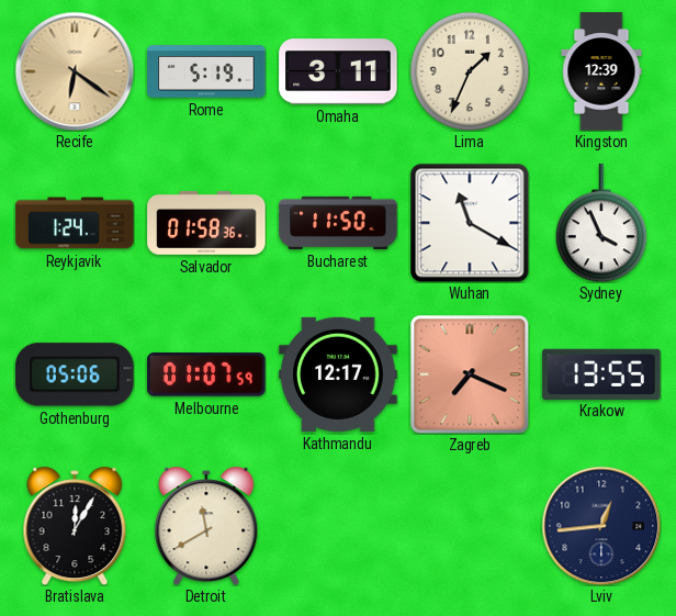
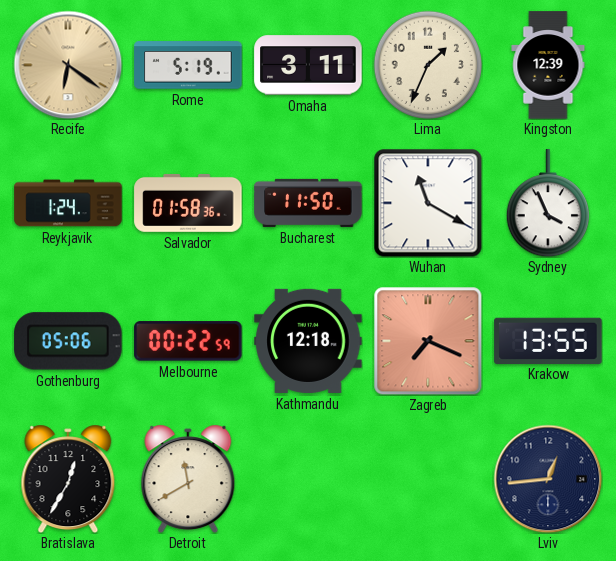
Melbourne: 01:07 -> 00:22 (188, 341)
Kathmandu: 12:17 -> 12:18 (308, 341)
Bratislava: 12:05 -> 12:35 (68, 479)
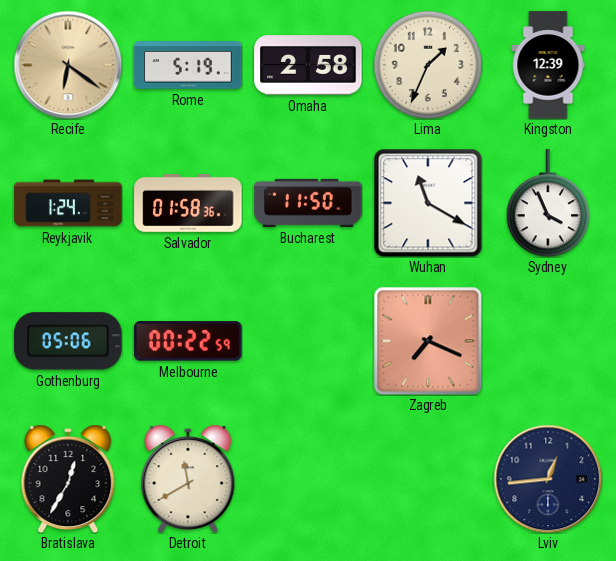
Omaha: 3:11 -> 2:58 (308, 65)
Kathmandu: 12:18 -> none (308, 341)
Krakow: 13:55 -> none (548, 340)
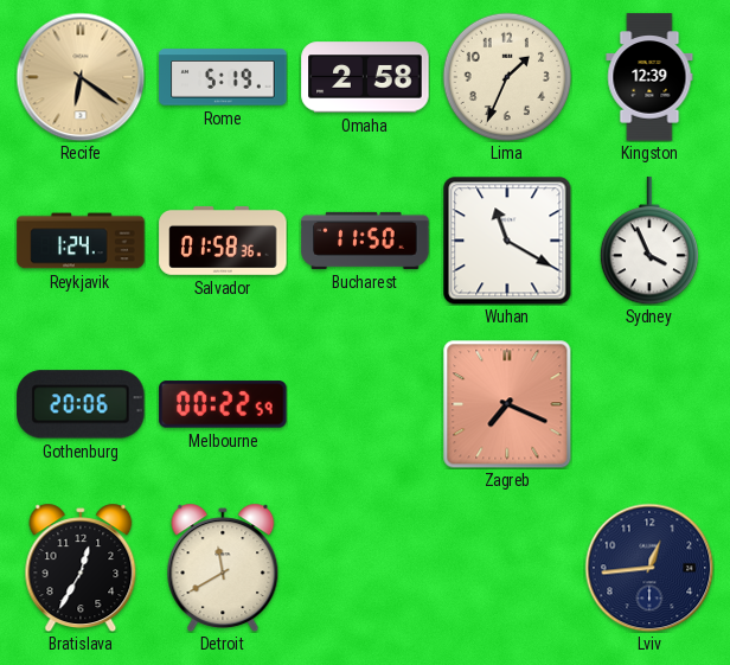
Gothenburg: 05:06 -> 20:06 (81, 404)
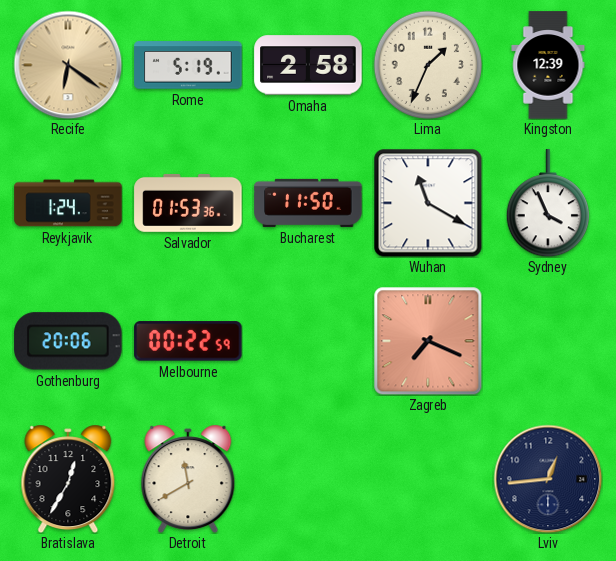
Salvador: 01:58 -> 01:53 (188, 203)
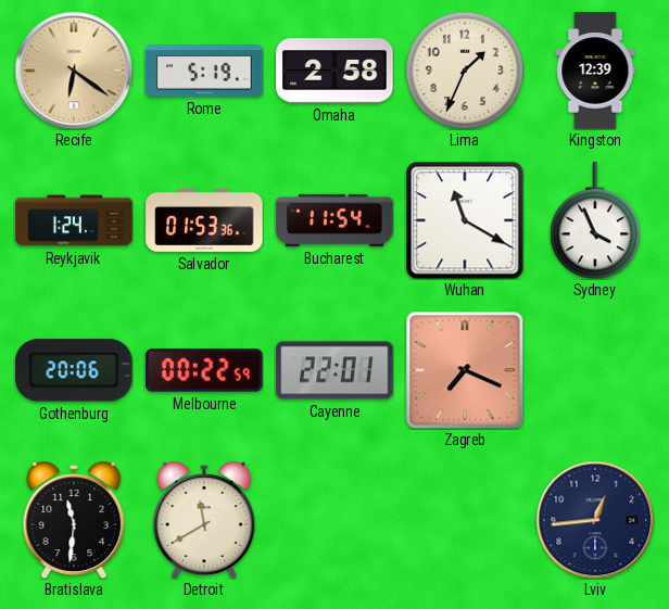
Bucharest: 11:50 -> 11:54 (335, 220)
Cayenne: none -> 22:01 (335, 370)
Bratislava: 12:35 -> 11:31 (74, 520)
